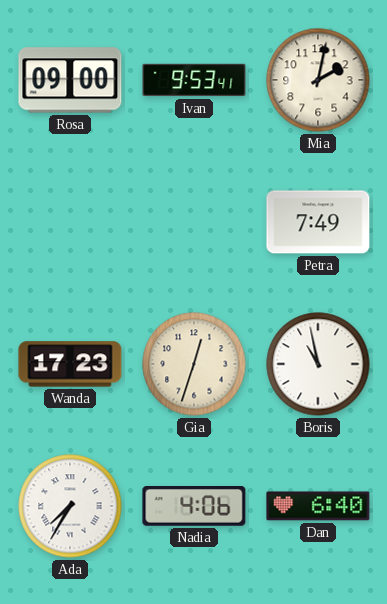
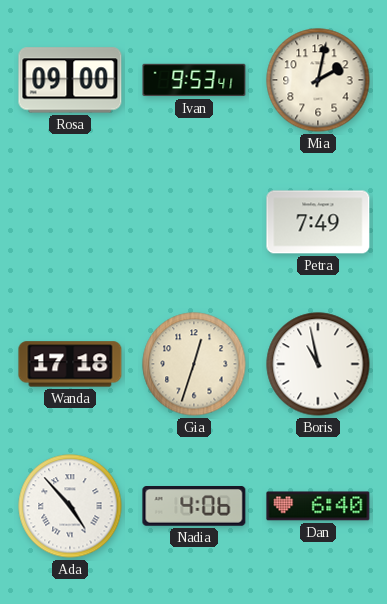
Wanda: 17:23 -> 17:18 (70, 364)
Ada: 7:35 -> 4:53 (70, 506)
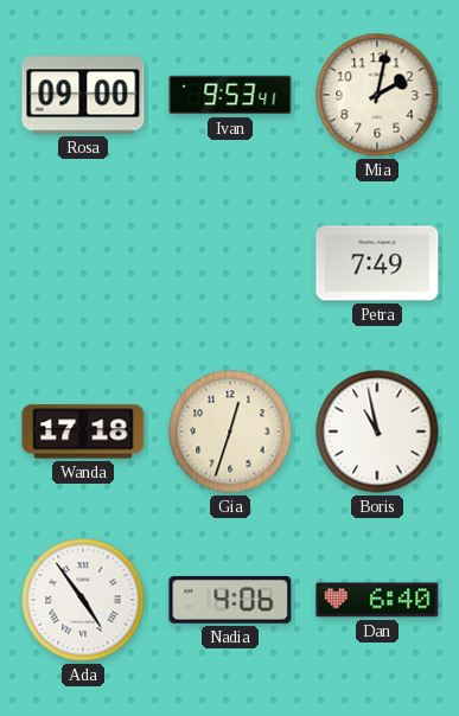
Ada: 4:53 -> 4:54 (83, 600)
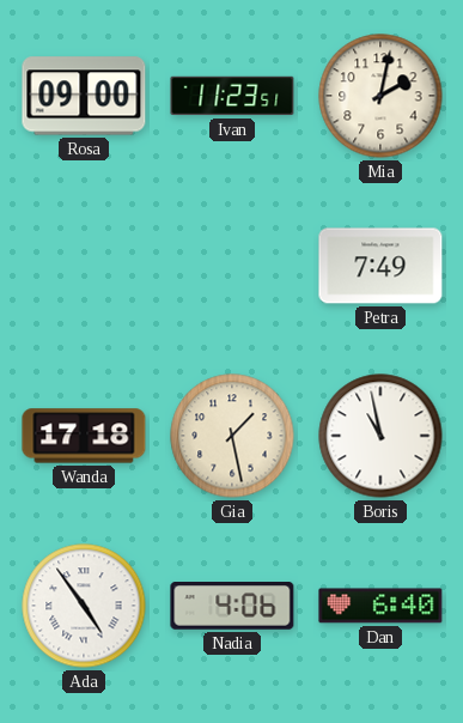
Ivan: 9:53 -> 11:23 (232, 96)
Gia: 12:33 -> 1:28 (232, 436)
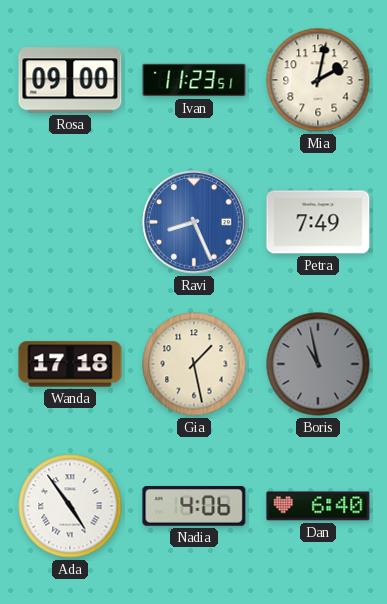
Ravi: none -> 8:26 (194, 222)
Boris dial: white -> grey (318, 364)
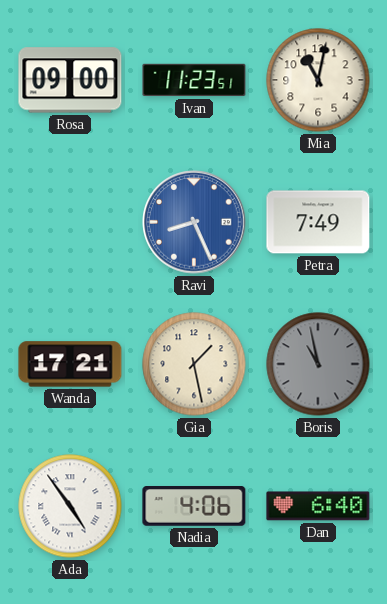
Mia: 2:02 -> 11:02 (318, 80)
Wanda: 17:18 -> 17:21 (70, 364)
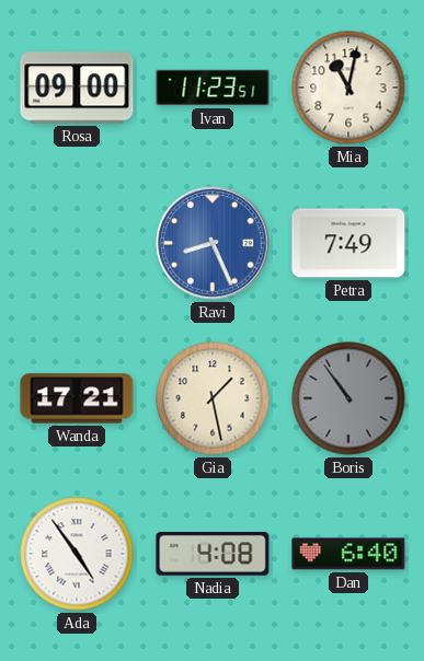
Boris: 10:58 -> 10:54 (348, 398)
Nadia: 4:06 -> 4:08 (213, 554)
